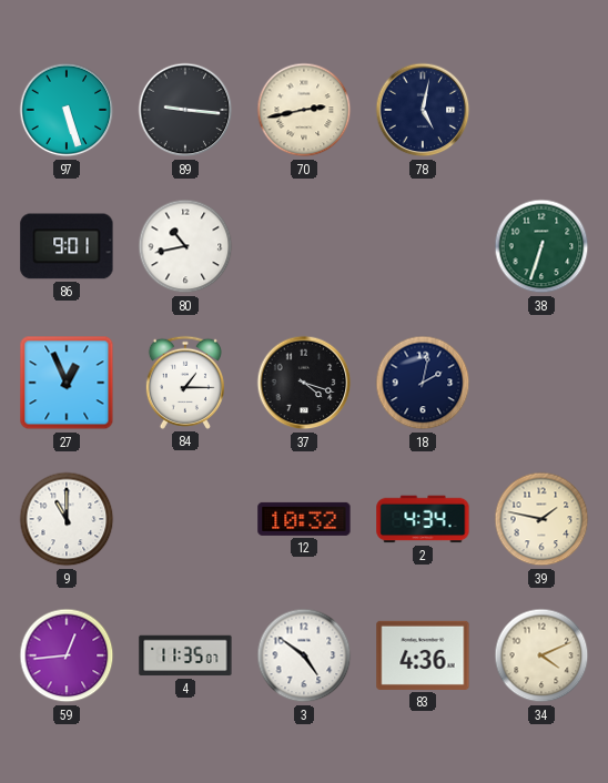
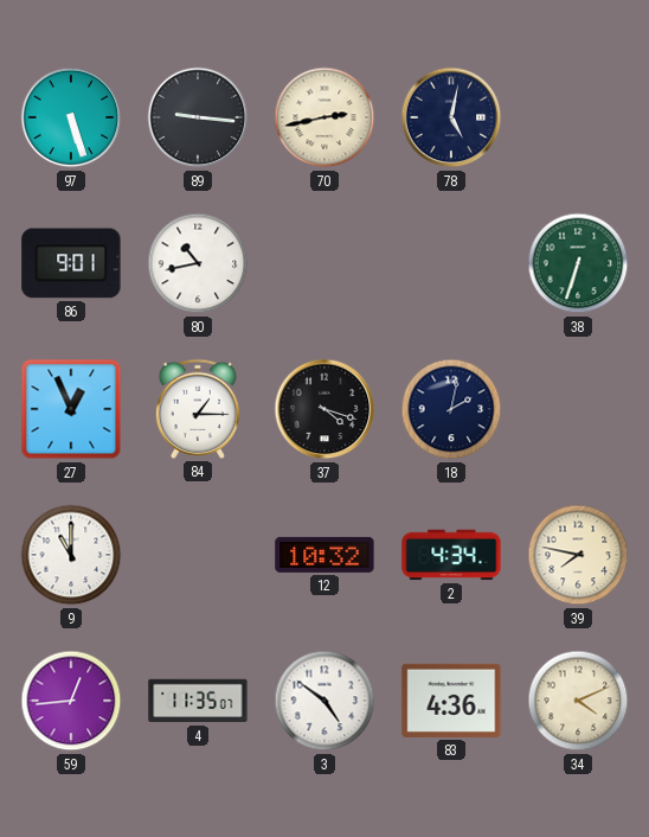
39: 1:47 -> 7:47 (578, 555)
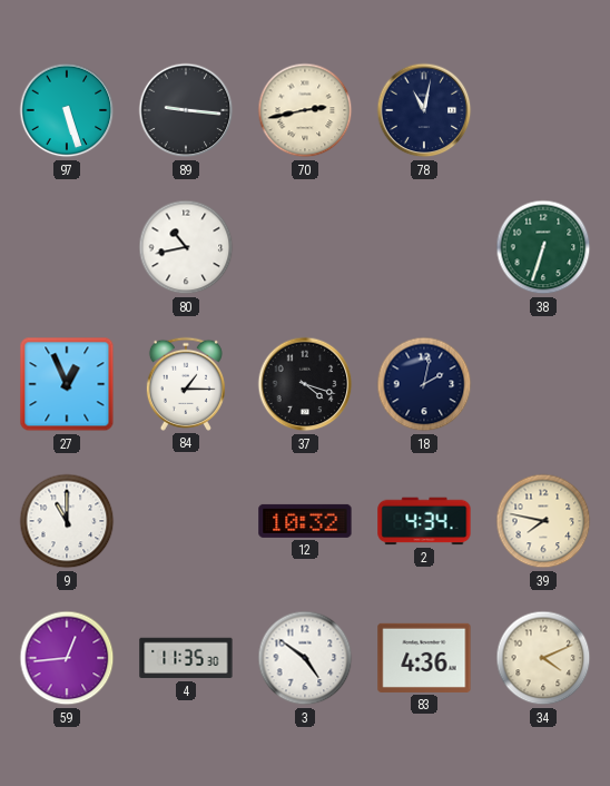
78: 5:02 -> 11:02 (424, 110)
86: 9:01 -> none (71, 263)
4: 11:35:07 -> 11:35:30 (186, 658)
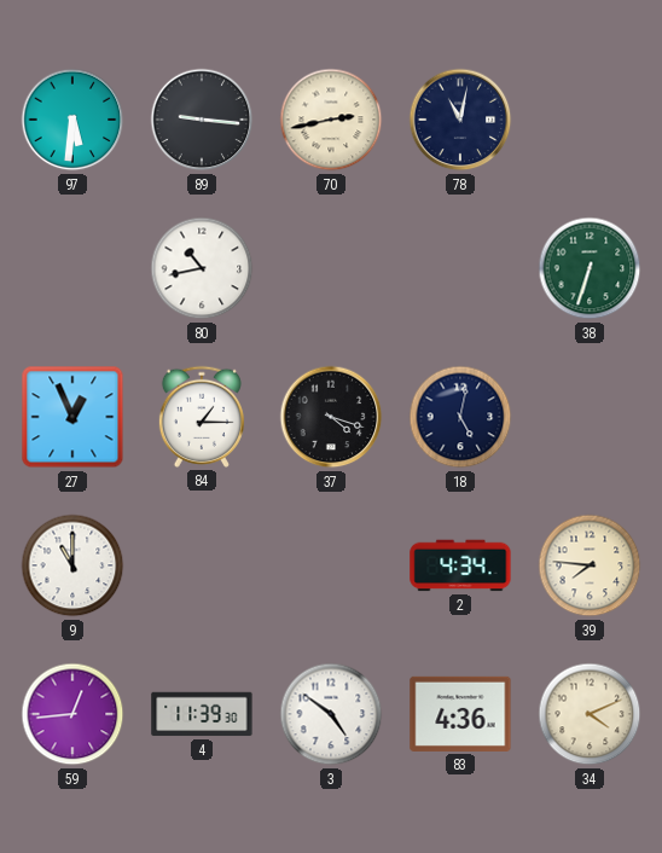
97: 5:27 -> 5:31 (72, 120)
18: 2:02 -> 5:02 (460, 417)
12: 10:32 -> none (305, 521)
39: 7:47 -> 7:46 (590, 565)
4: 11:35 -> 11:39 (202, 714)
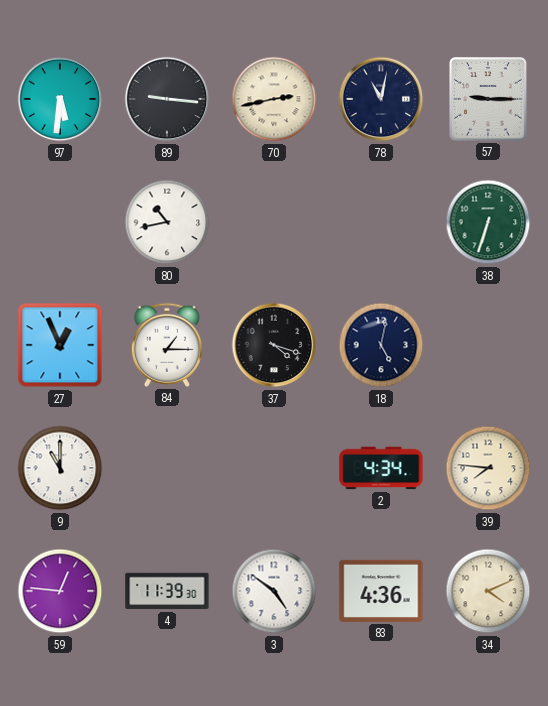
57: none -> 9:15 (488, 99)
59: 12:44 -> 12:46 (60, 591)
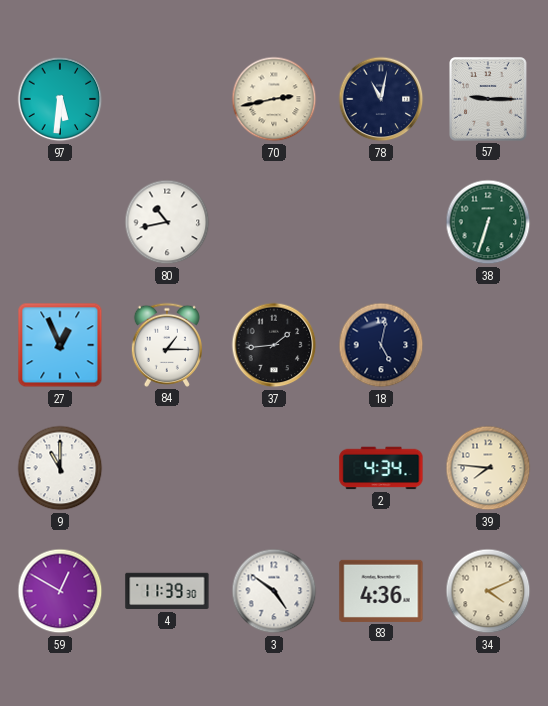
89: 9:16 -> none (167, 99)
37: 4:18 -> 1:44 (274, 345)
59: 12:46 -> 12:50 (60, 591)
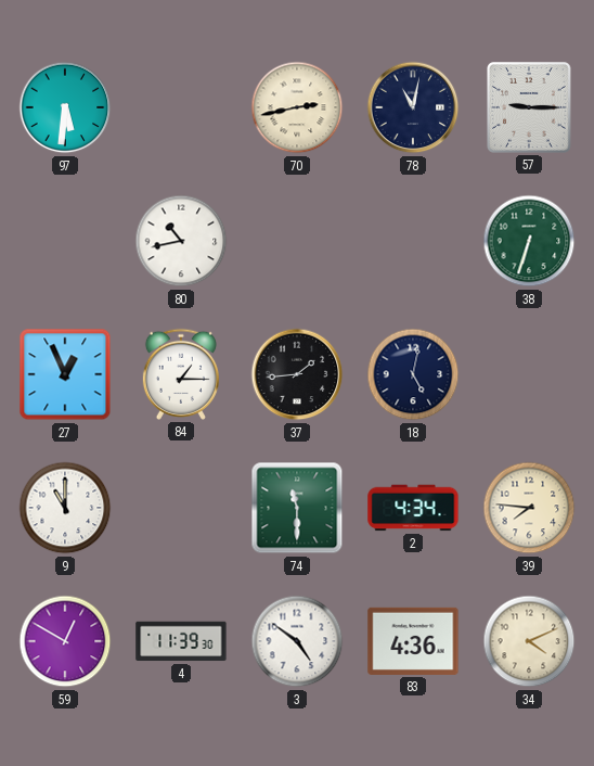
74: none -> 11:30 (297, 508)
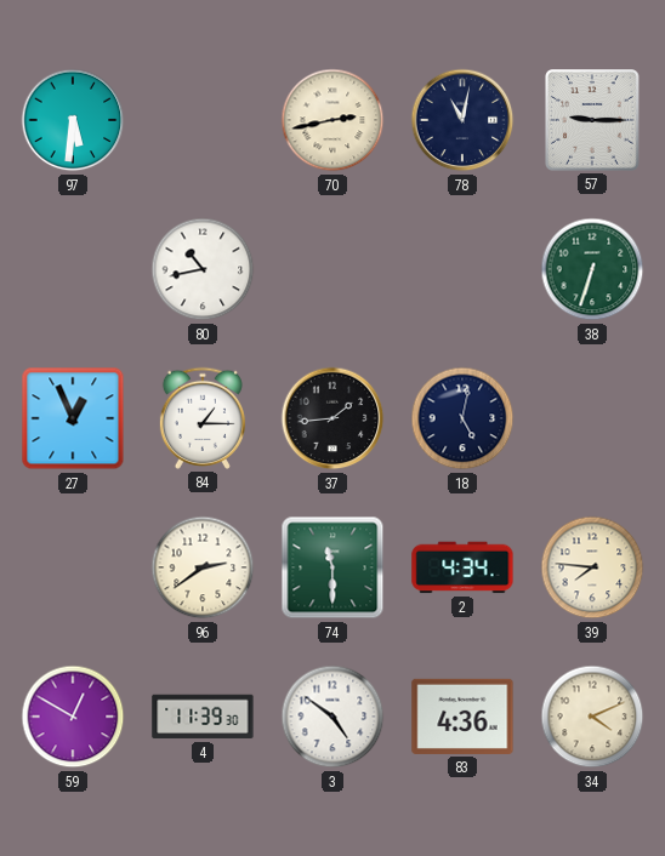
9: 11:00 -> none (65, 508)
96: none -> 2:39 (203, 567)
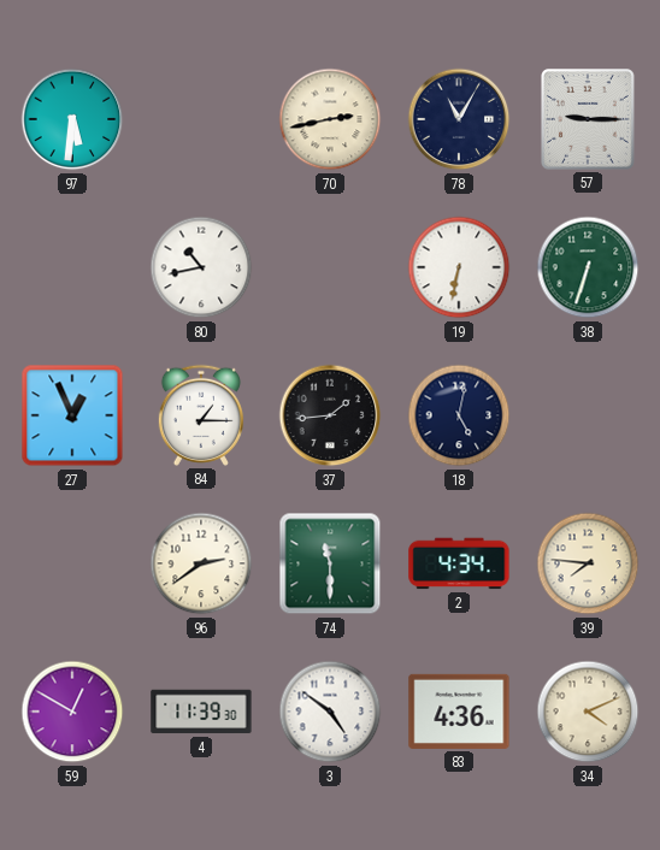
78: 11:02 -> 11:05 (459, 119)
19: none -> 6:32 (459, 267)
